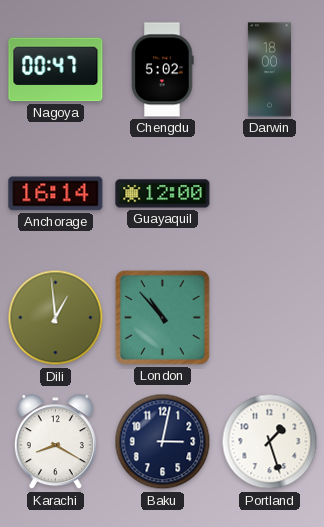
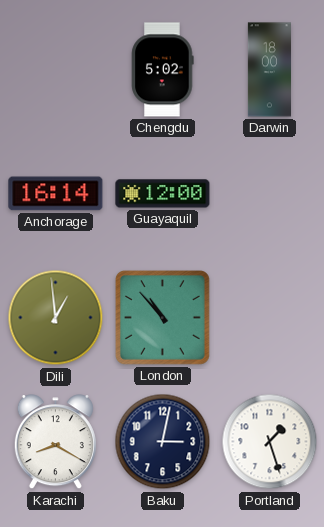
Nagoya: 00:47 -> none (56, 70)
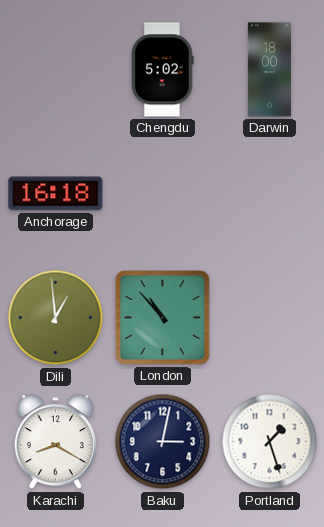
Anchorage: 16:14 -> 16:18 (56, 194)
Guayaquil: 12:00 -> none (163, 194)
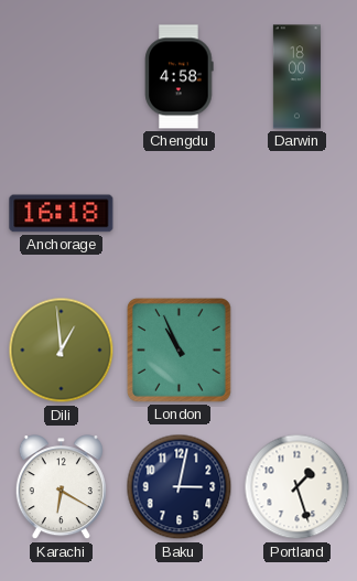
Chengdu: 5:02 -> 4:58 (180, 77)
London: 10:53 -> 10:56 (180, 351)
Karachi: 8:20 -> 6:20 (61, 487)
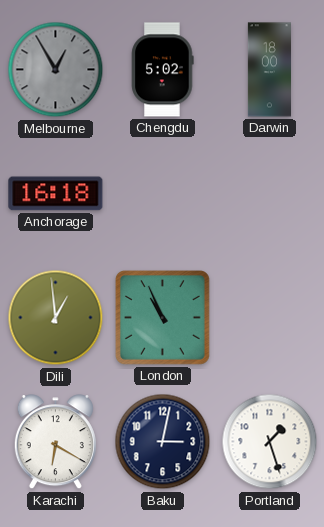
Melbourne: none -> 12:55 (56, 70)
Chengdu: 4:58 -> 5:02 (163, 70)
